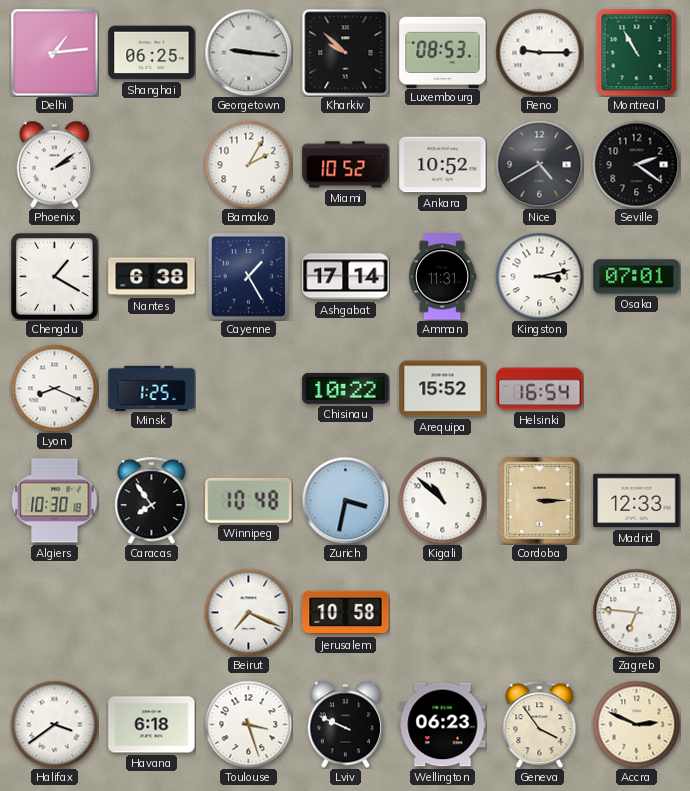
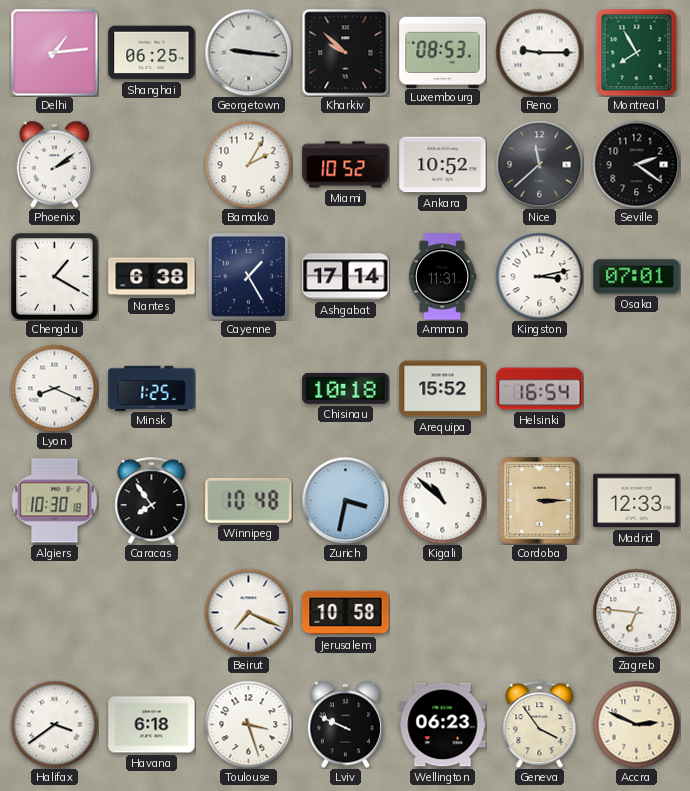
Montreal: 10:55 -> 7:55 (637, 52)
Nice: 4:40 -> 11:38 (539, 164)
Chisinau: 10:22 -> 10:18 (346, 388)
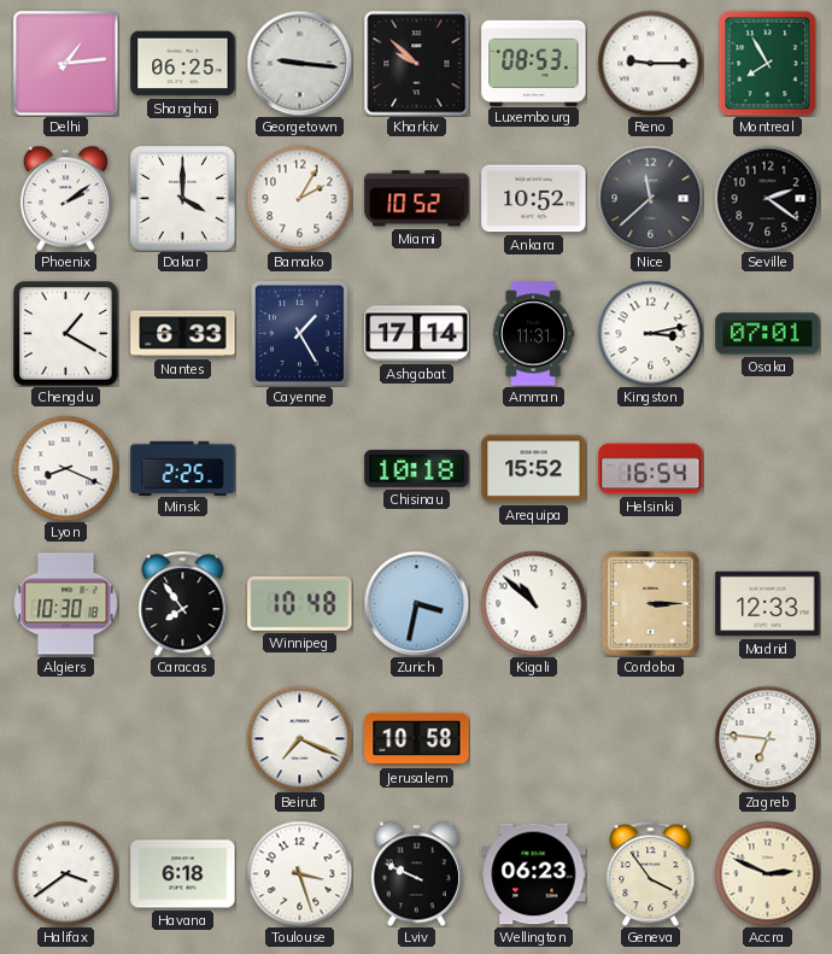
Dakar: none -> 4:00 (183, 199)
Nantes: 6:38 -> 6:33 (183, 334)
Minsk: 1:25 -> 2:25 (183, 468)
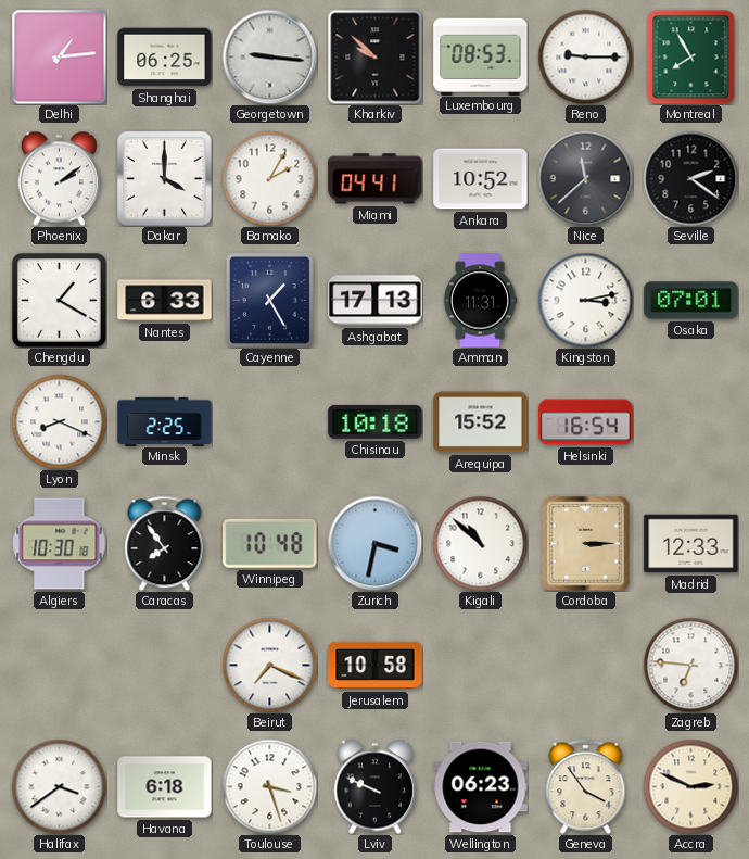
Miami: 10:52 -> 04:41 (376, 179)
Ashgabat: 17:14 -> 17:13 (376, 301)
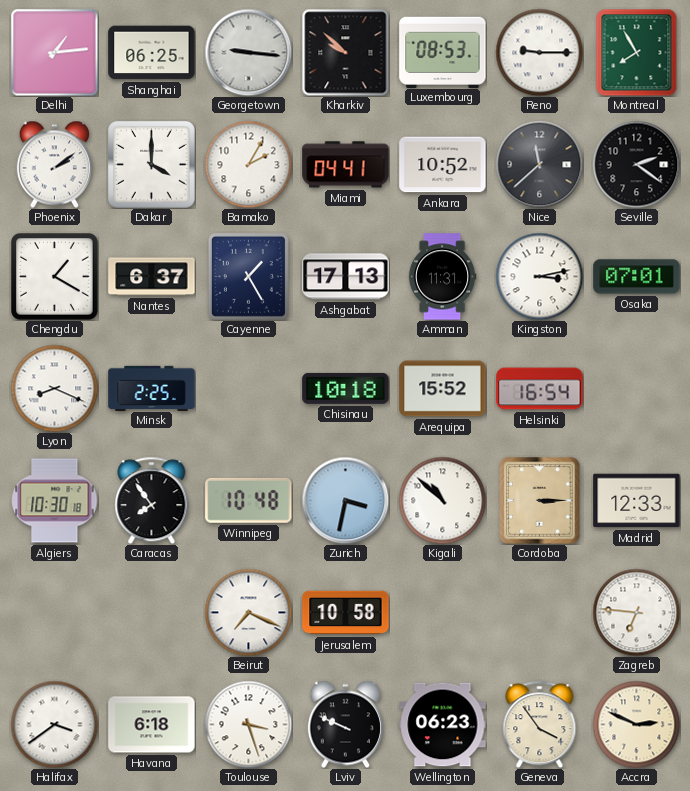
Nantes: 6:33 -> 6:37 (152, 277)
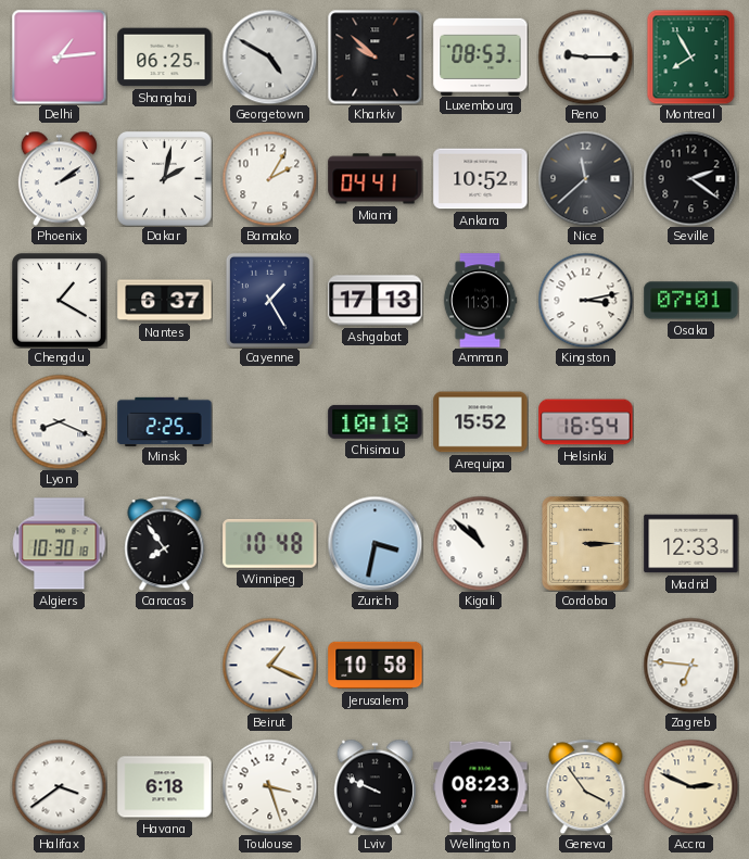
Georgetown: 9:16 -> 4:50 (269, 56)
Dakar: 4:00 -> 2:02 (165, 179)
Beirut: 7:19 -> 1:19 (269, 665)
Wellington: 06:23 -> 08:23 (481, 787)
